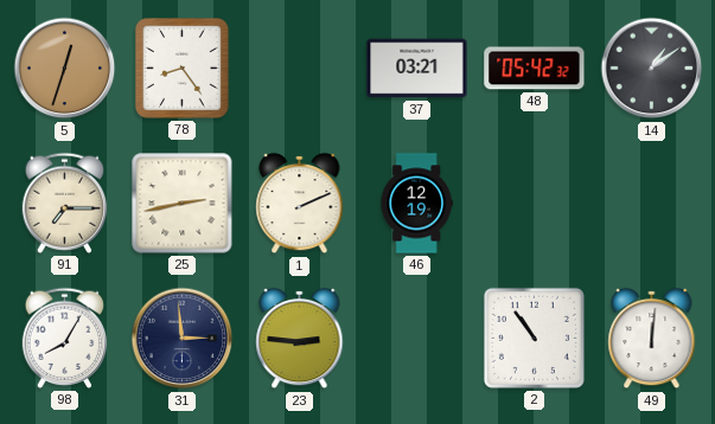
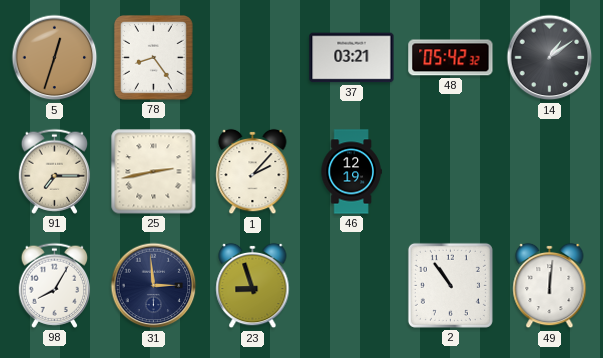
1: 2:11 -> 2:07 (253, 172)
23: 2:46 -> 8:57 (253, 286)
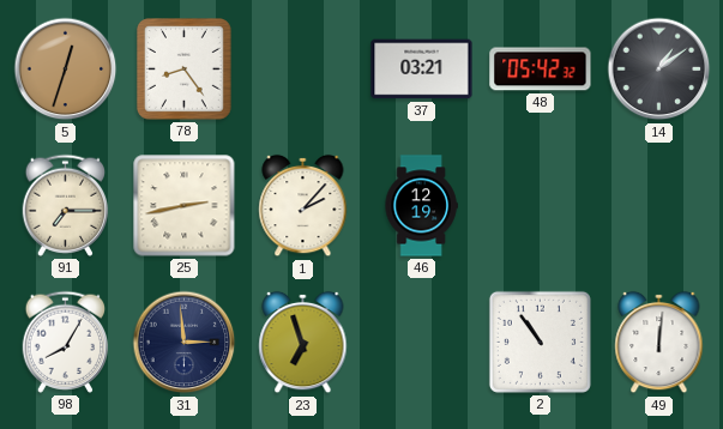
23: 8:57 -> 6:57 (303, 343)
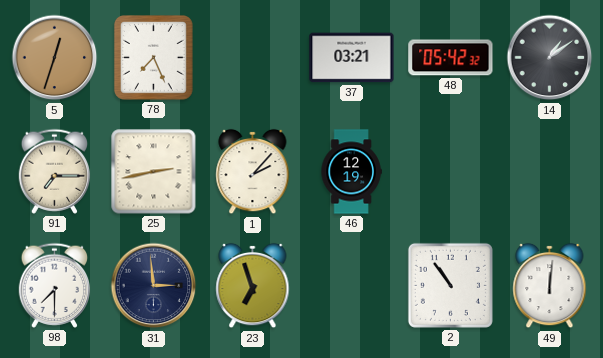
78: 8:24 -> 7:26 (154, 58)
98: 8:05 -> 7:30 (55, 285)
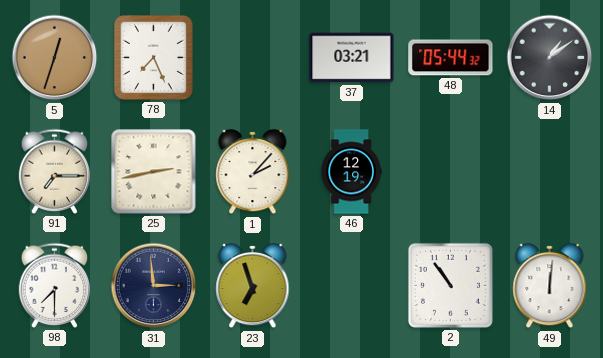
48: 05:42 -> 05:44 (451, 58)
